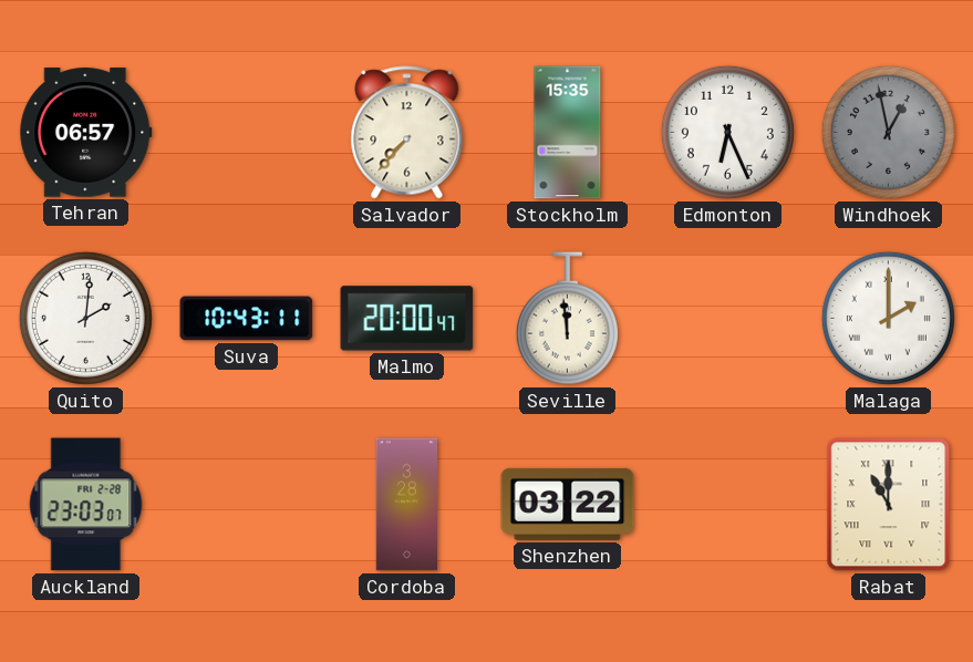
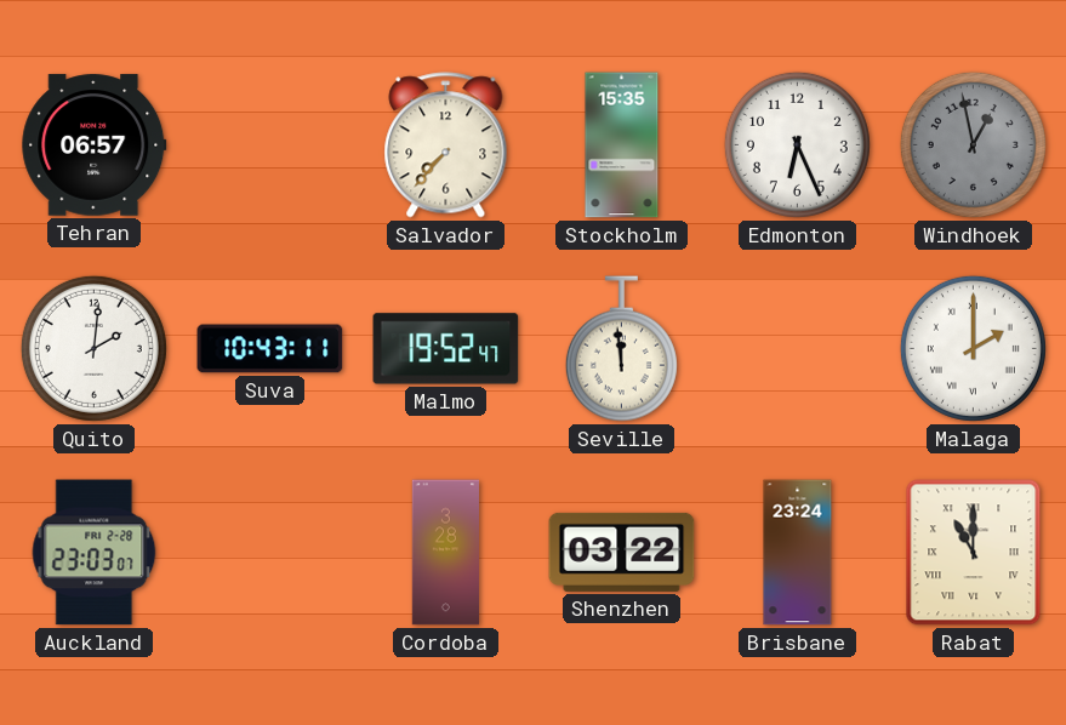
Malmo: 20:00 -> 19:52 (446, 349)
Brisbane: none -> 23:24 (798, 553)
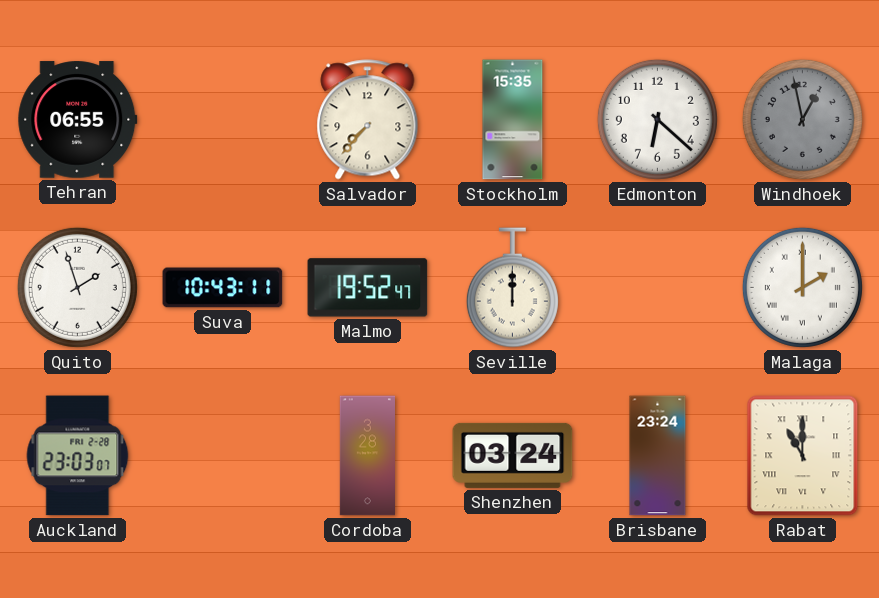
Tehran: 06:57 -> 06:55 (78, 120)
Edmonton: 6:26 -> 6:22 (657, 119)
Quito: 2:01 -> 1:57 (77, 287)
Seville: 11:59 -> 12:00 (512, 288)
Shenzhen: 03:22 -> 03:24 (513, 455)
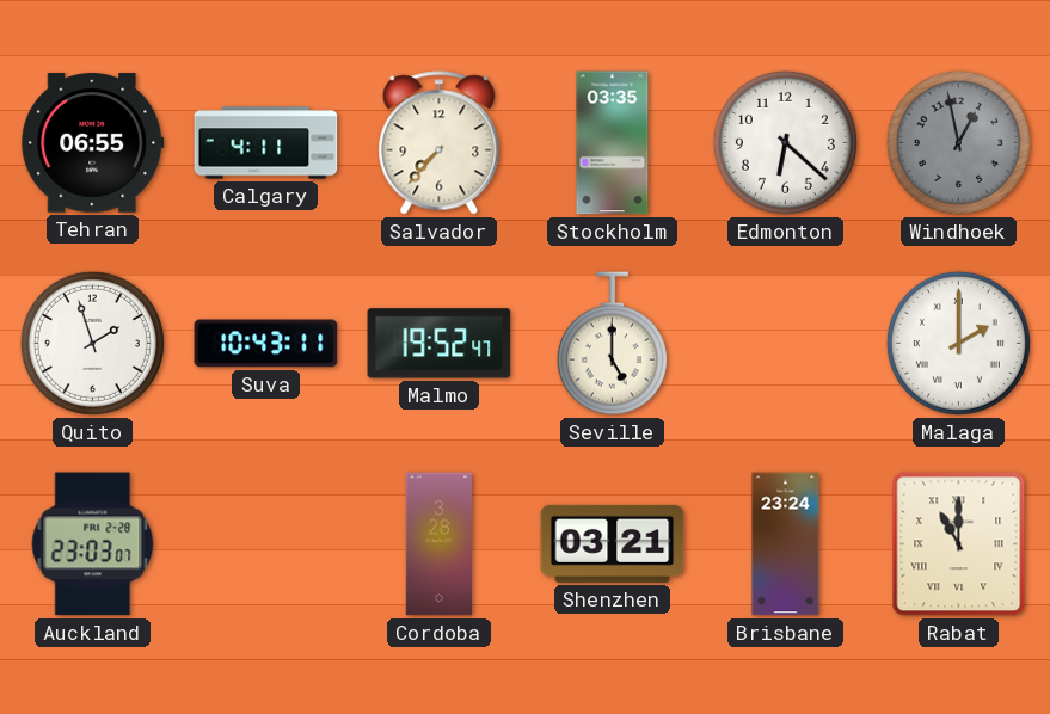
Calgary: none -> 4:11 (266, 143)
Stockholm: 15:35 -> 03:35 (613, 143)
Seville: 12:00 -> 5:00 (612, 344)
Shenzhen: 03:24 -> 03:21 (613, 543)
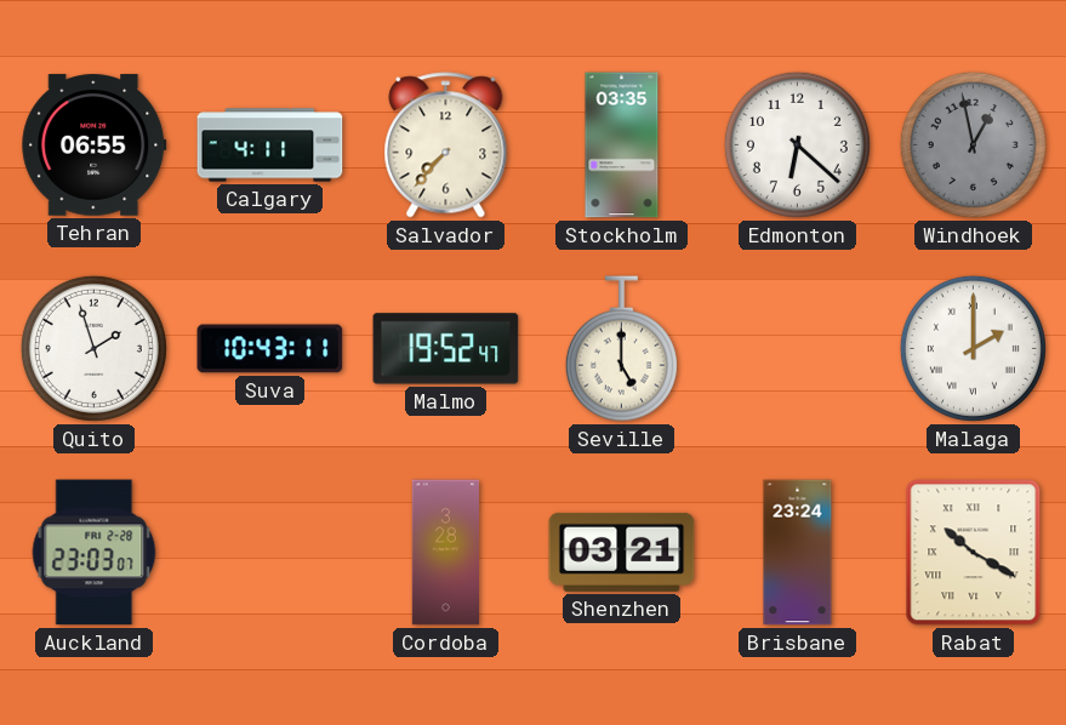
Rabat: 11:00 -> 10:20 (974, 553)
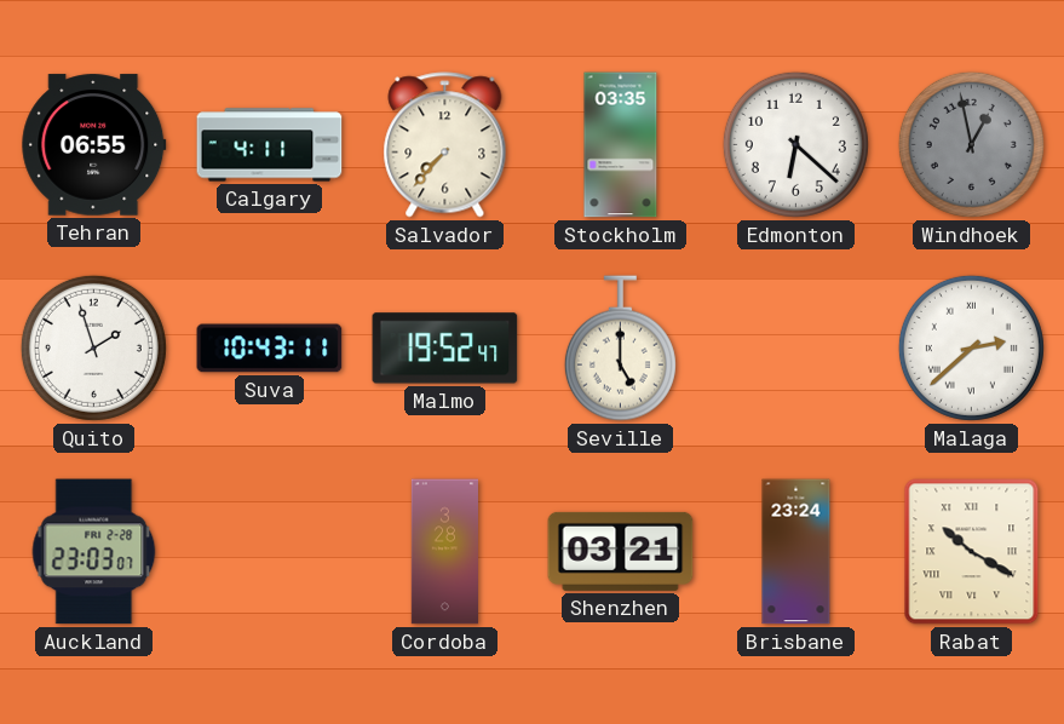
Malaga: 2:00 -> 2:38 (971, 347)
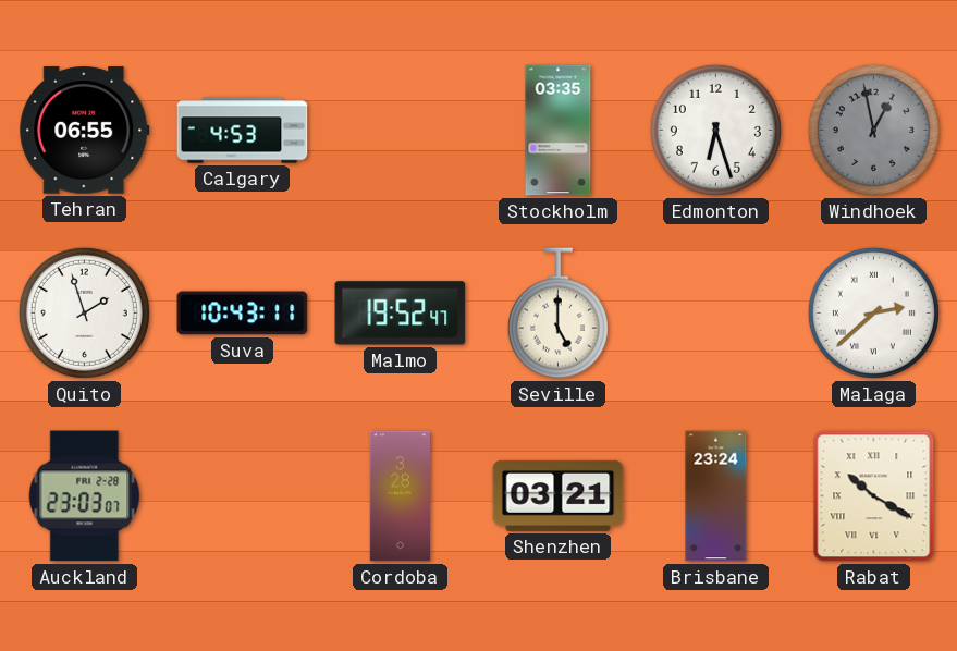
Calgary: 4:11 -> 4:53 (243, 131)
Salvador: 7:37 -> none (445, 145)
Edmonton: 6:22 -> 6:27 (715, 130)
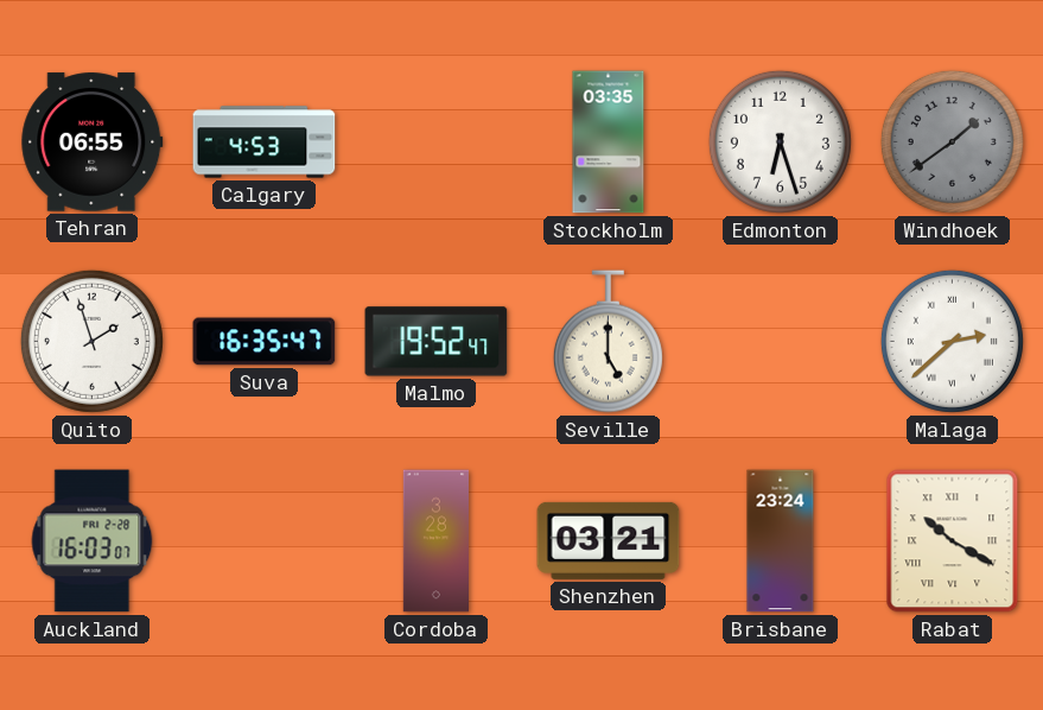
Windhoek: 12:58 -> 1:39 (952, 141)
Suva: 10:43 -> 16:35 (265, 342)
Auckland: 23:03 -> 16:03 (93, 541)
